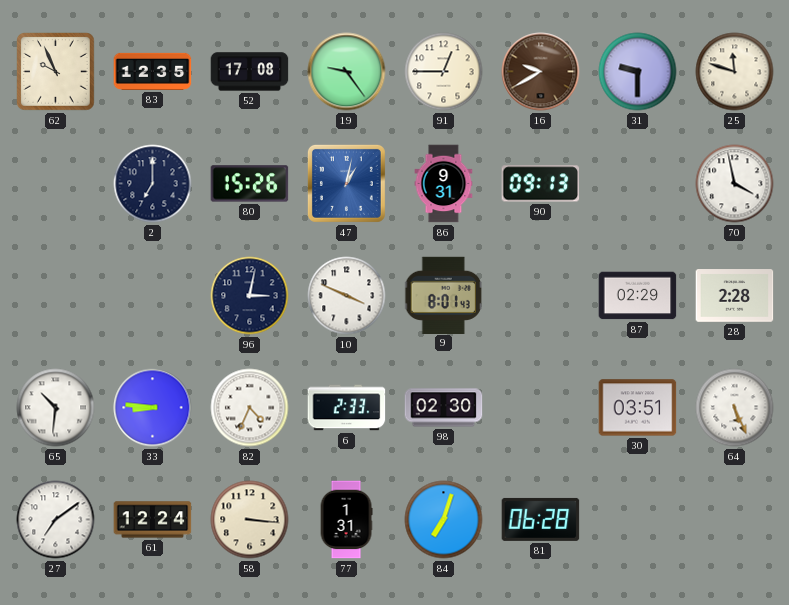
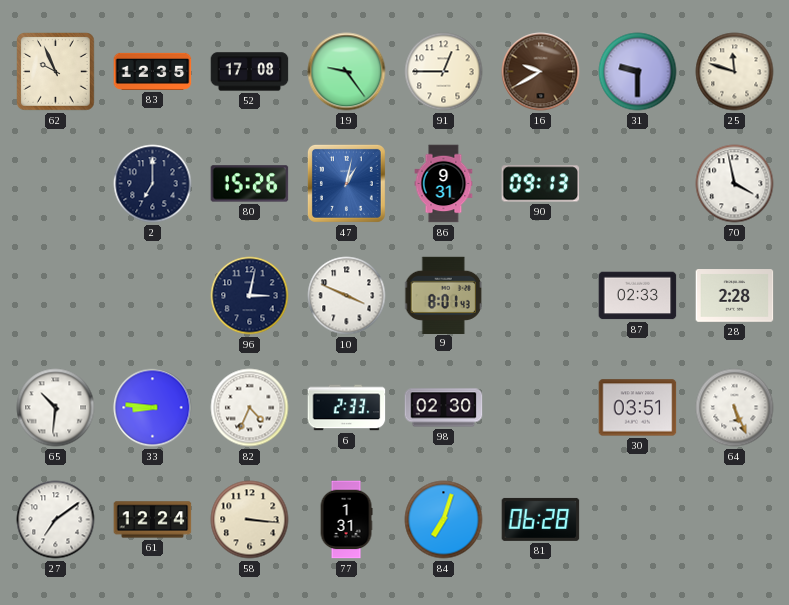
87: 02:29 -> 02:33 (638, 296)
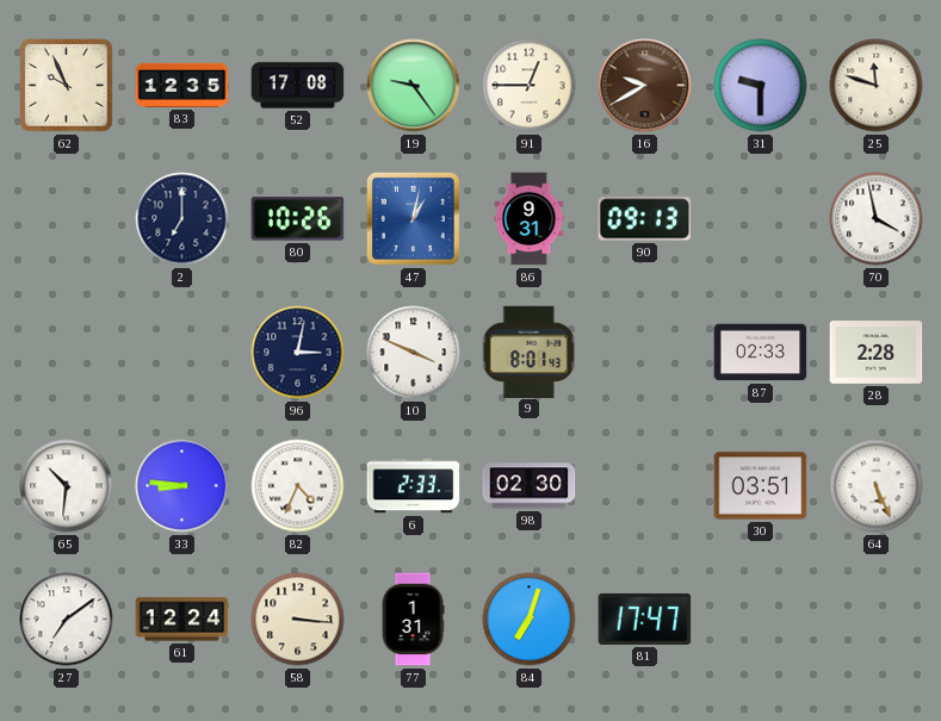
80: 15:26 -> 10:26 (298, 219)
81: 06:28 -> 17:47 (645, 619)
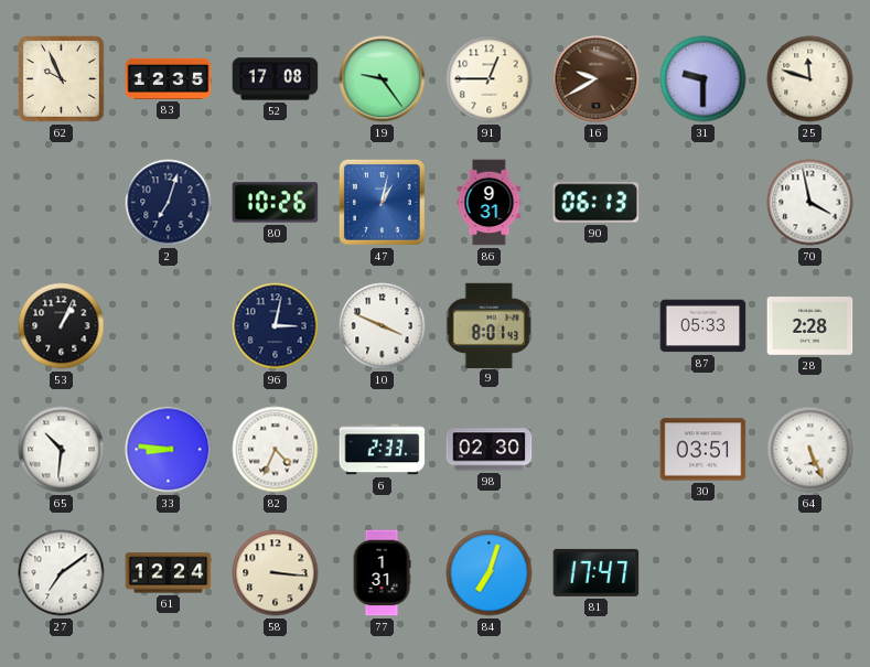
2: 7:00 -> 7:03 (169, 203)
90: 09:13 -> 06:13 (597, 203)
53: none -> 1:04 (62, 326)
87: 02:33 -> 05:33 (703, 326)
